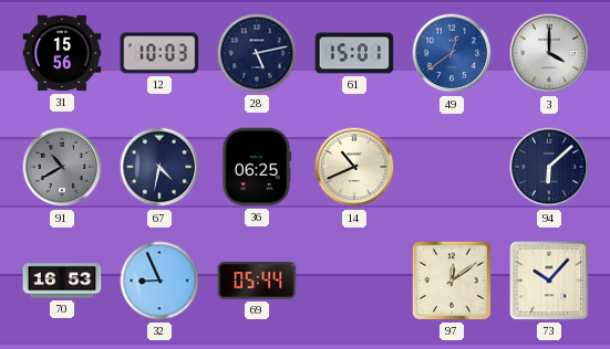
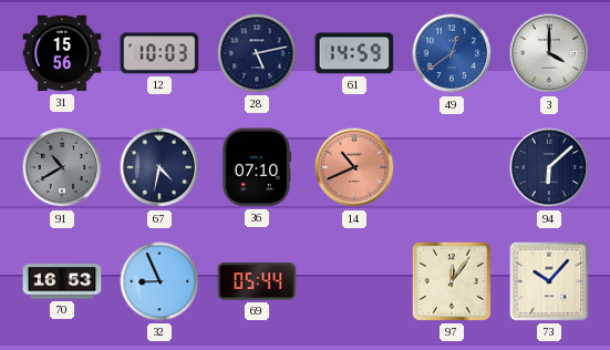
61: 15:01 -> 14:59 (354, 53)
36: 06:25 -> 07:10 (257, 167)
14 dial: cream -> salmon (354, 167)
97: 12:09 -> 12:06 (452, 281)
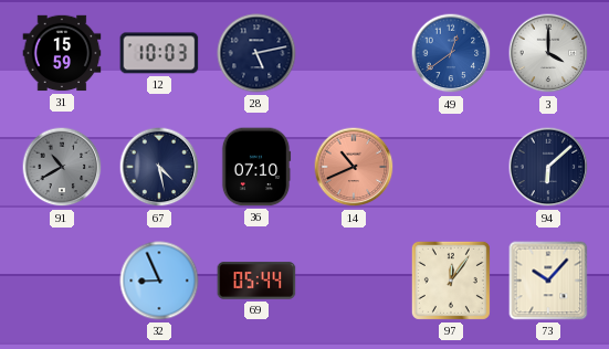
31: 15:56 -> 15:59 (62, 53)
61: 14:59 -> none (354, 53)
67: 4:32 -> 4:28 (159, 167)
70: 16:53 -> none (62, 281)
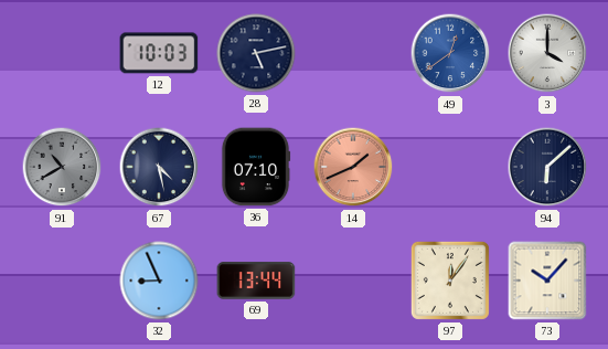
31: 15:59 -> none (62, 53)
14: 10:41 -> 1:41 (353, 167)
69: 05:44 -> 13:44 (256, 281)
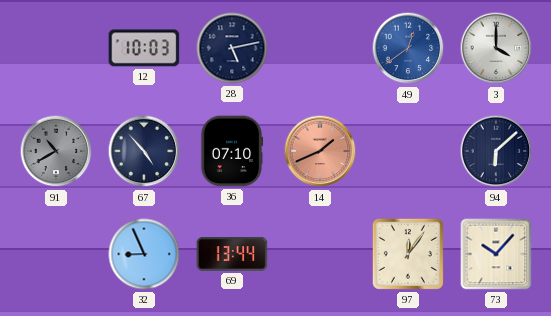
67: 4:28 -> 4:53 (144, 151)
